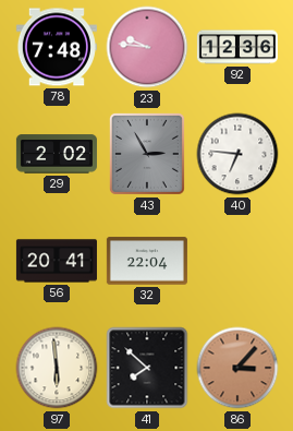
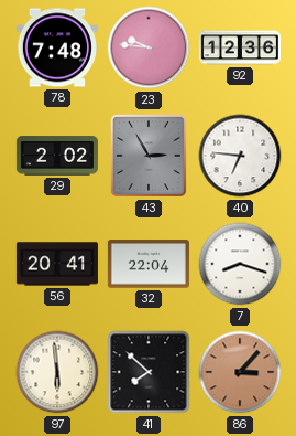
7: none -> 8:18 (240, 264)
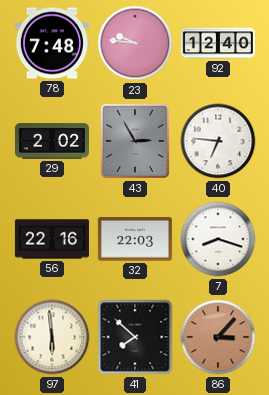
92: 12:36 -> 12:40 (218, 43)
56: 20:41 -> 22:16 (52, 239)
32: 22:04 -> 22:03 (135, 239)
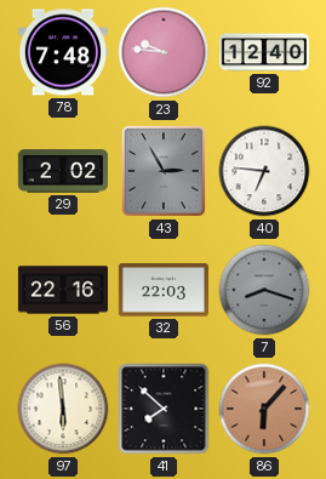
7 dial: white -> grey (264, 290)
86: 3:07 -> 6:07 (264, 409)
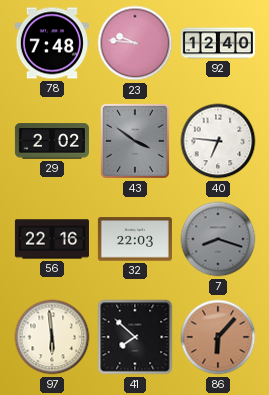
43: 2:55 -> 3:51 (135, 141)
